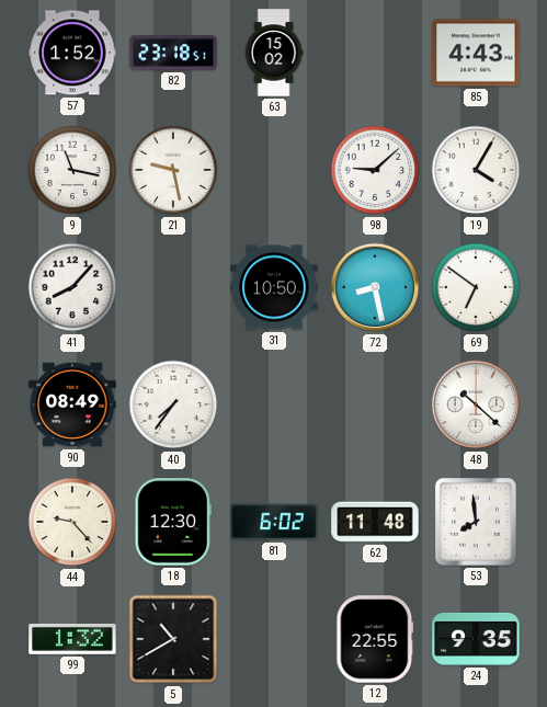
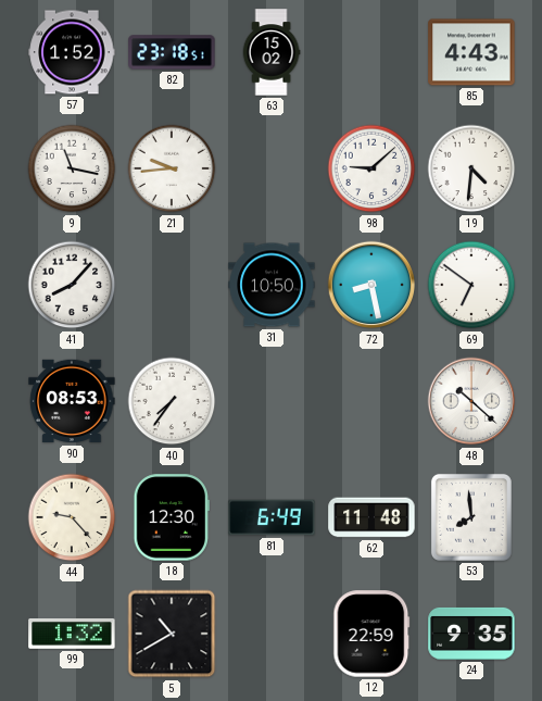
21: 9:28 -> 9:44 (172, 168)
19: 4:05 -> 4:31 (471, 168)
90: 08:49 -> 08:53 (72, 401)
81: 6:02 -> 6:49 (272, 517)
12: 22:55 -> 22:59 (371, 634)
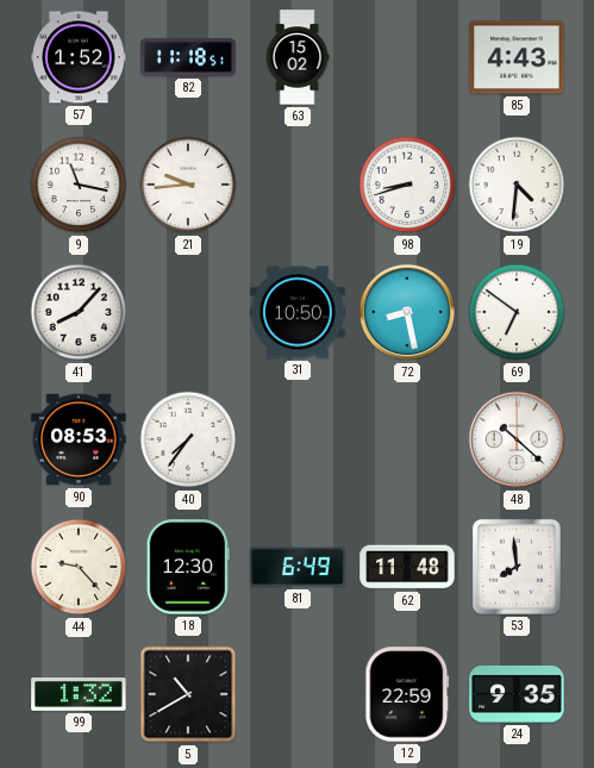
82: 23:18 -> 11:18 (188, 57)
98: 9:08 -> 8:42 (407, 185)
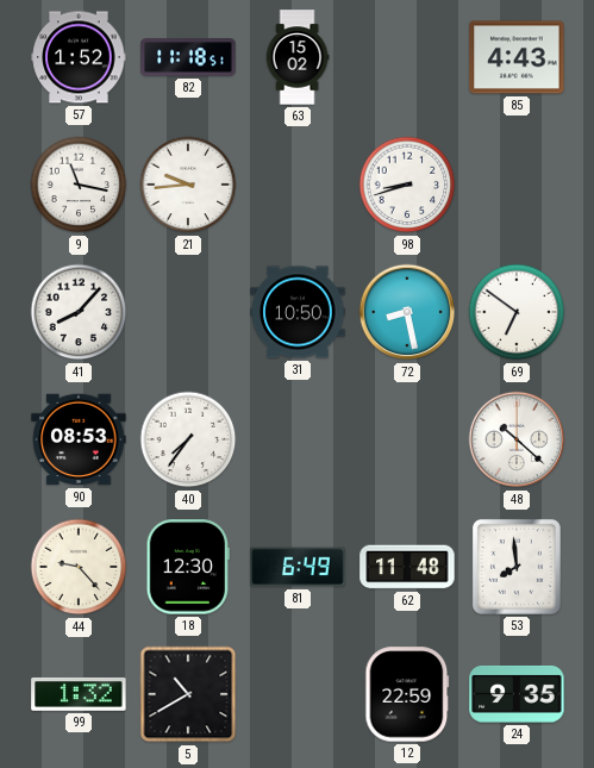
19: 4:31 -> none (517, 185)
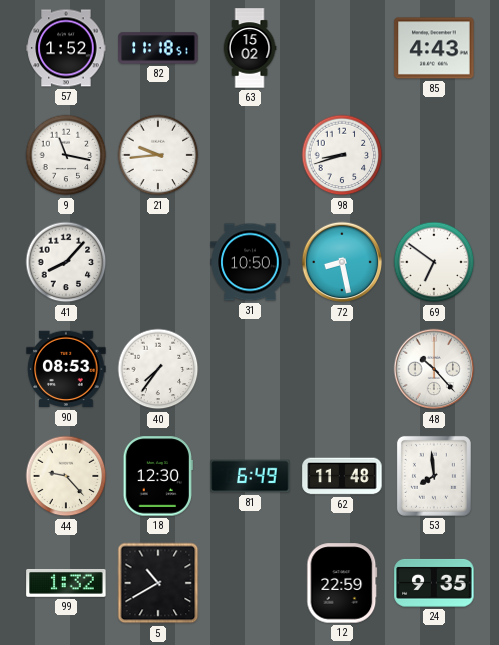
48: 10:22 -> 10:23 (434, 369)
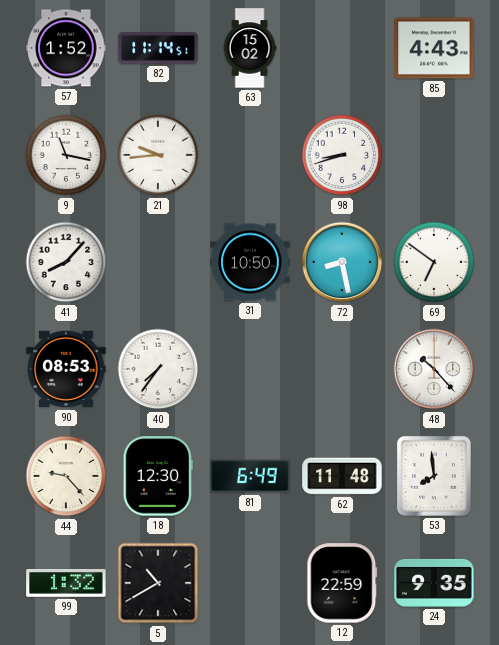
82: 11:18 -> 11:14 (158, 48)
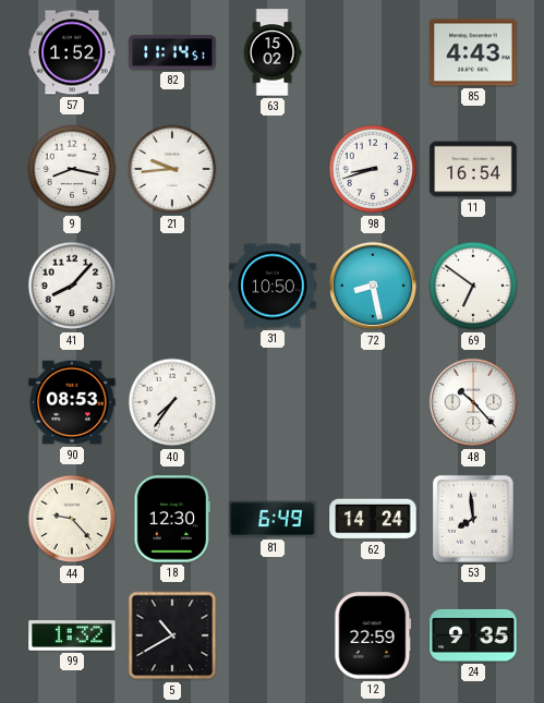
9: 11:17 -> 8:17 (72, 169)
11: none -> 16:54 (473, 169)
62: 11:48 -> 14:24 (373, 519)
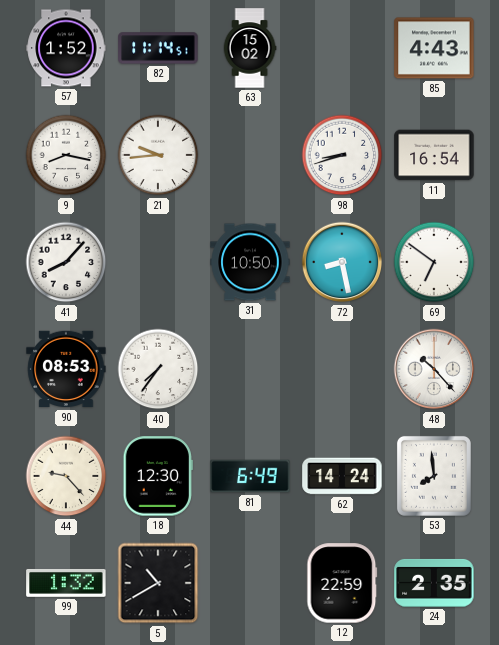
24: 9:35 -> 2:35 (434, 583)
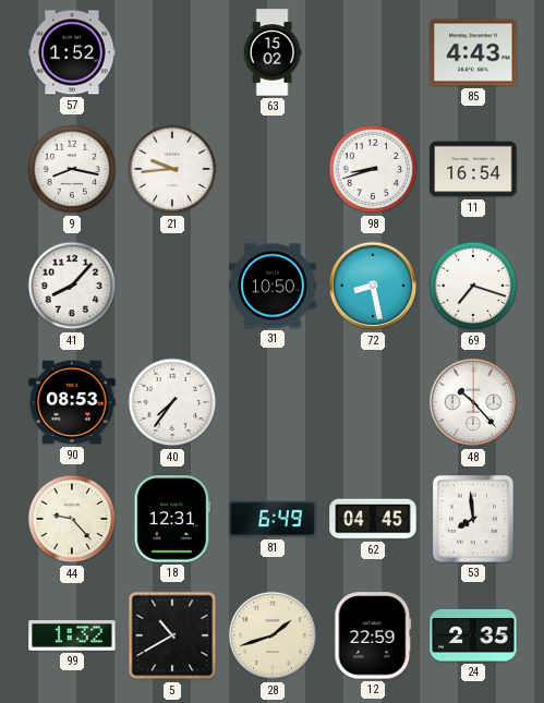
82: 11:14 -> none (158, 48)
69: 6:51 -> 7:18 (473, 286)
18: 12:30 -> 12:31 (172, 519)
62: 14:24 -> 04:45 (373, 519)
28: none -> 1:42 (273, 635)
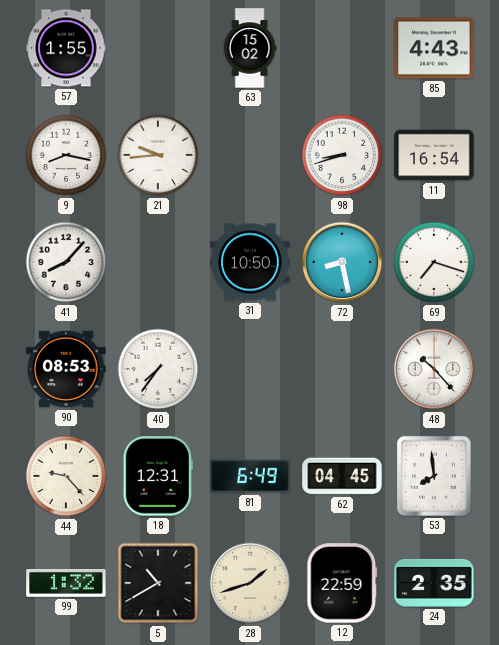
57: 1:52 -> 1:55 (66, 48)
